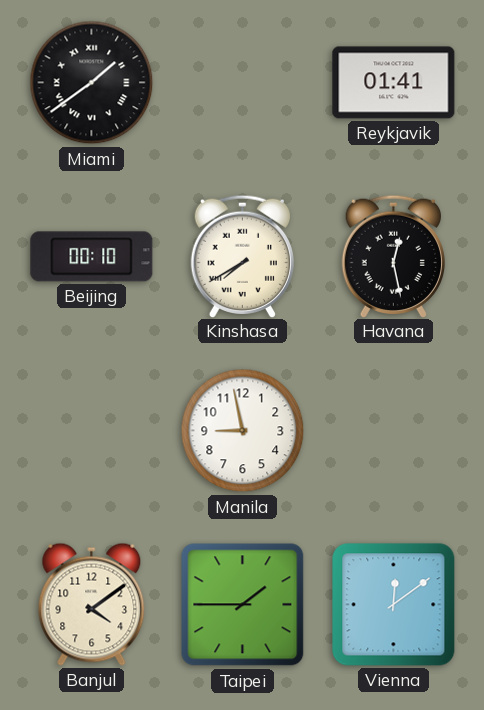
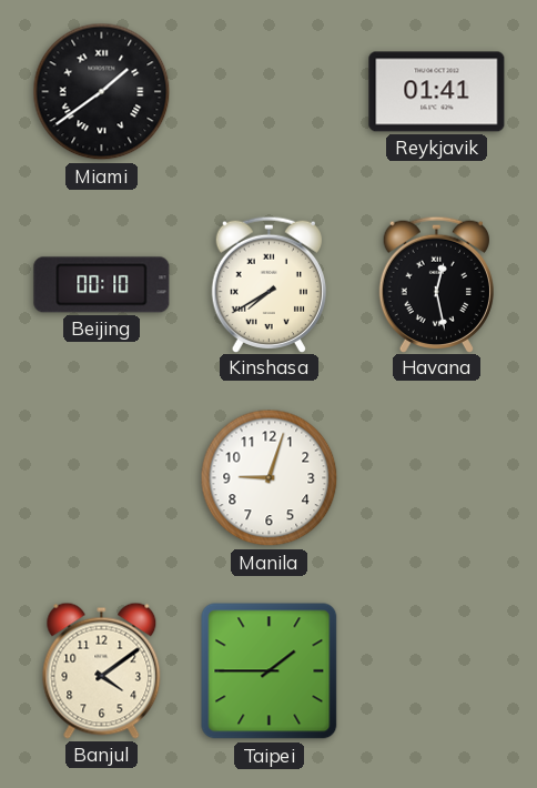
Manila: 8:58 -> 9:03 (270, 478)
Vienna: 12:09 -> none (394, 605)
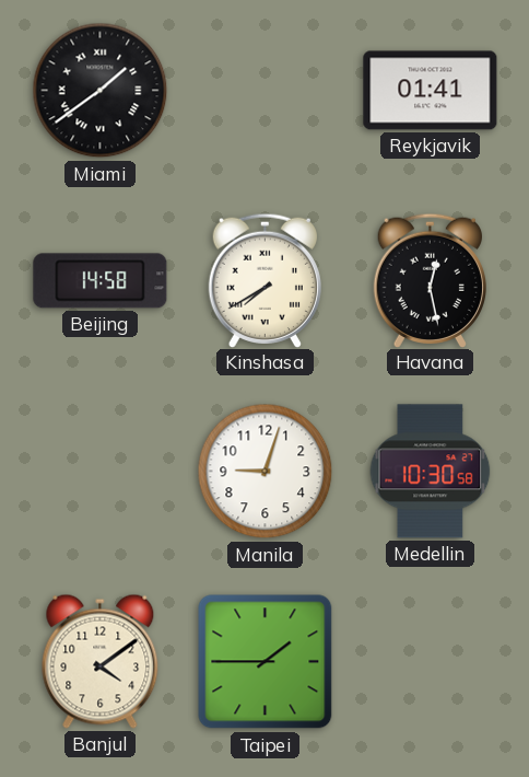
Beijing: 00:10 -> 14:58 (101, 281)
Medellin: none -> 10:30 (431, 472)
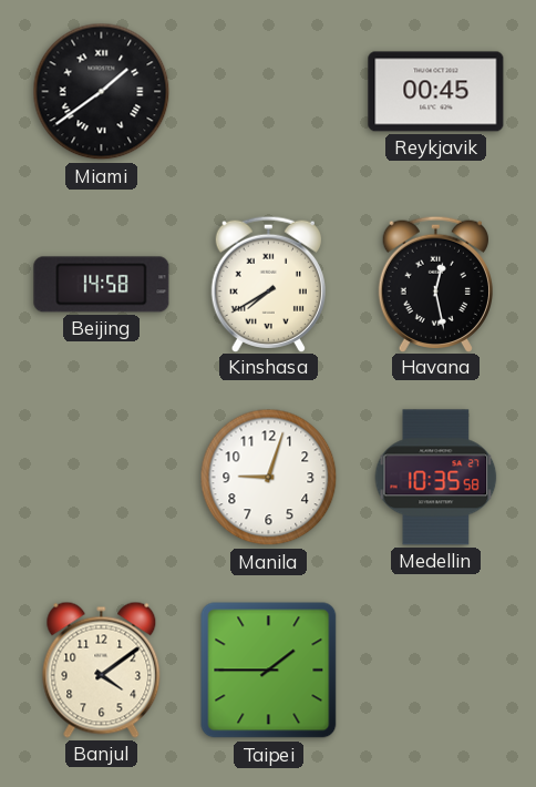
Reykjavik: 01:41 -> 00:45 (436, 92)
Medellin: 10:30 -> 10:35 (436, 478)
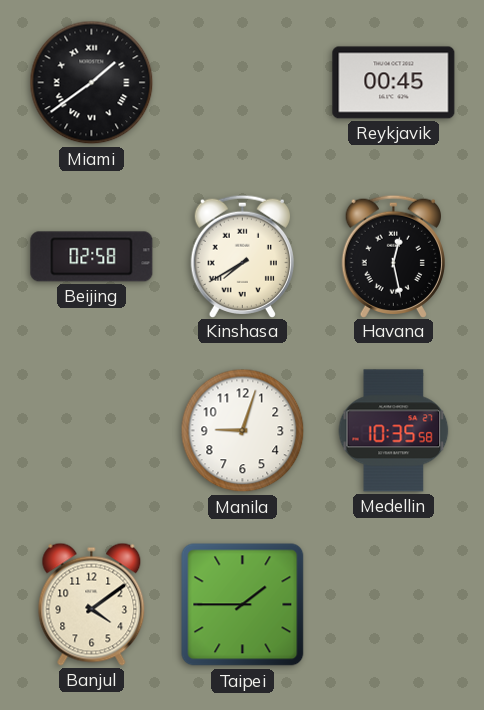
Beijing: 14:58 -> 02:58 (92, 257)
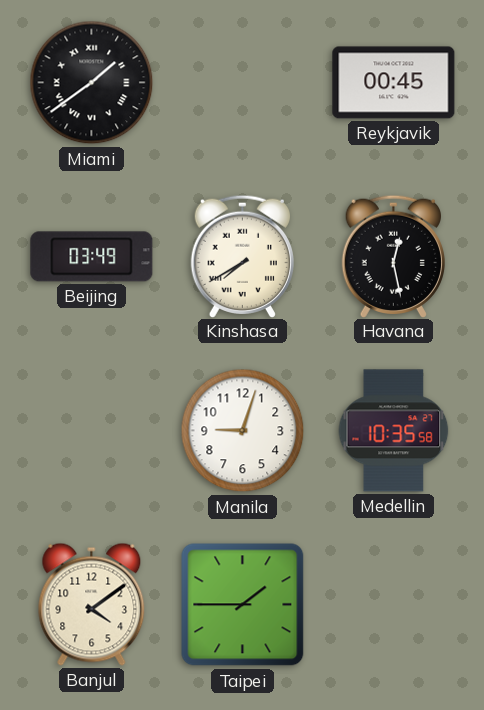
Beijing: 02:58 -> 03:49 (92, 257)
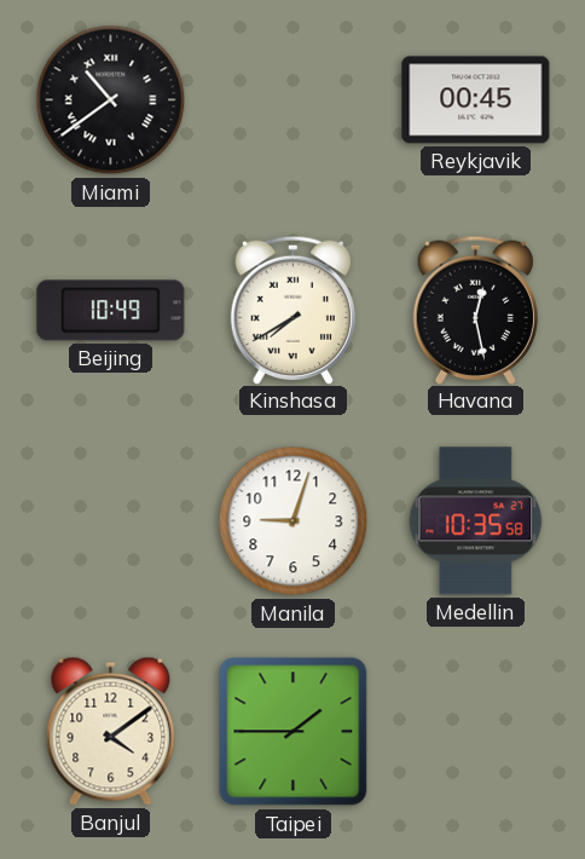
Miami: 1:39 -> 10:39 (111, 100)
Beijing: 03:49 -> 10:49 (111, 311)
